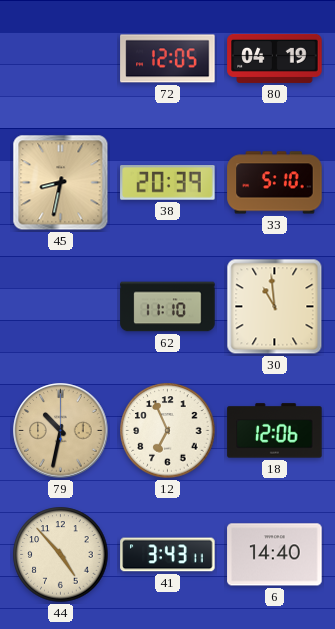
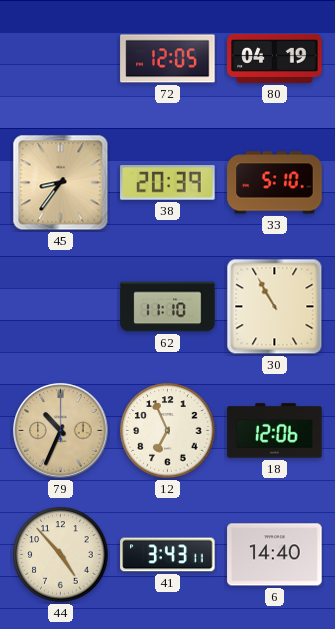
45: 8:32 -> 8:36 (61, 183)
30: 10:59 -> 10:55 (275, 307)
79: 10:32 -> 10:34 (61, 431)
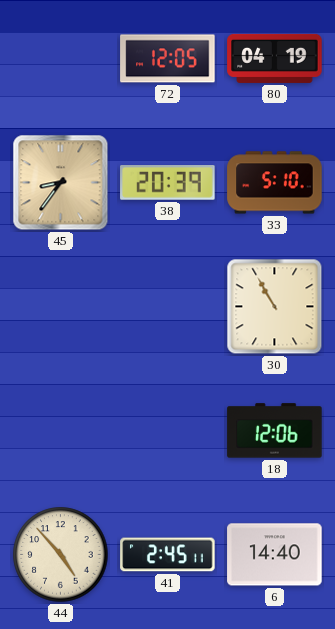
62: 11:10 -> none (168, 307)
79: 10:34 -> none (61, 431)
12: 6:56 -> none (168, 431)
41: 3:43 -> 2:45 (168, 555)
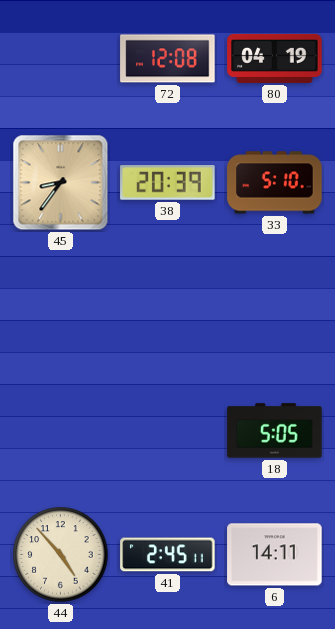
72: 12:05 -> 12:08 (168, 59)
30: 10:55 -> none (275, 307)
18: 12:06 -> 5:05 (275, 431)
6: 14:40 -> 14:11 (275, 555)
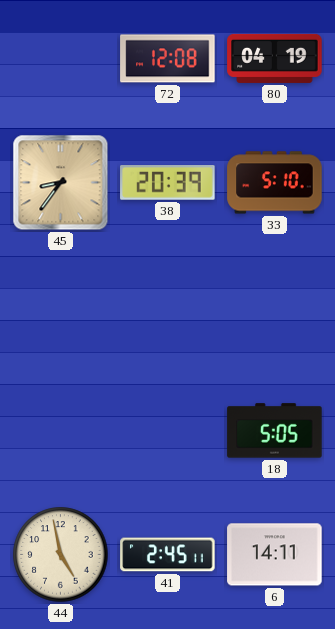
44: 4:53 -> 4:58 (61, 555)
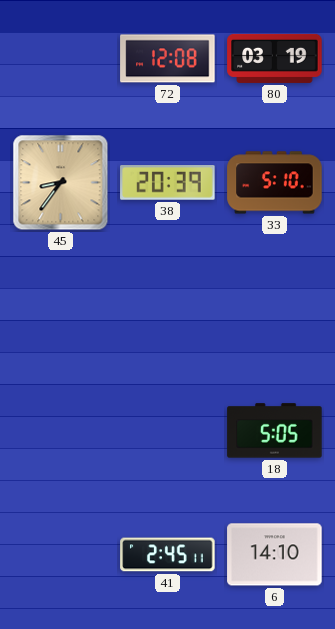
80: 04:19 -> 03:19 (275, 58)
44: 4:58 -> none (61, 555)
6: 14:11 -> 14:10 (275, 555)
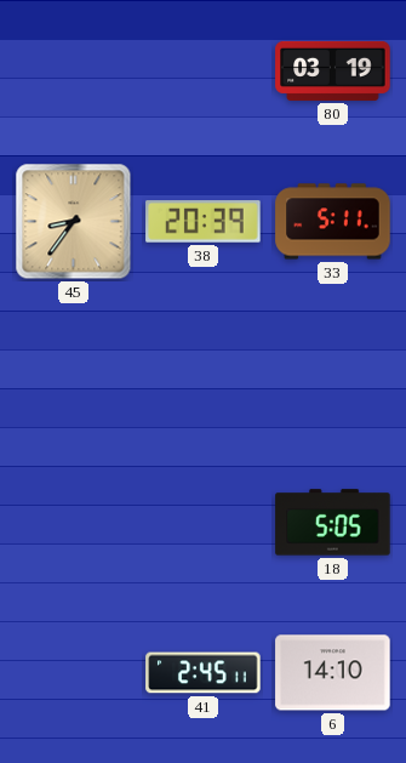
72: 12:08 -> none (168, 59)
33: 5:10 -> 5:11 (333, 222)
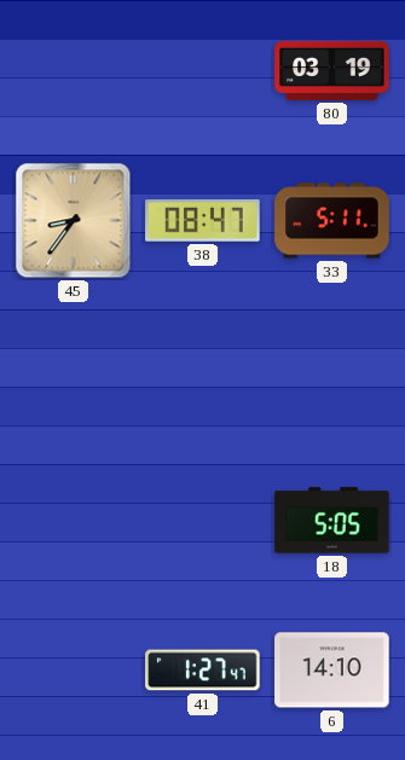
38: 20:39 -> 08:47 (203, 221)
41: 2:45 -> 1:27 (203, 671)
